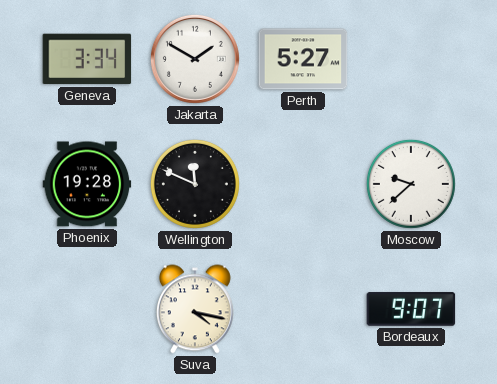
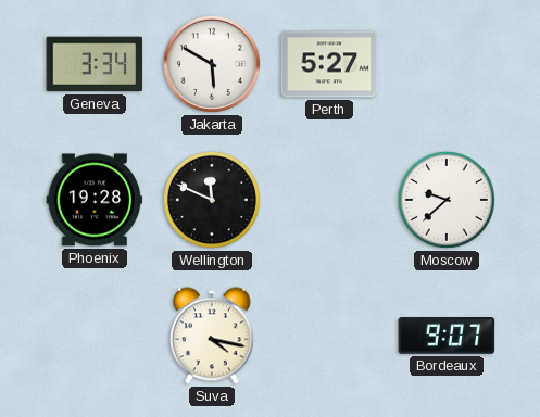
Jakarta: 1:50 -> 5:50 (212, 64)
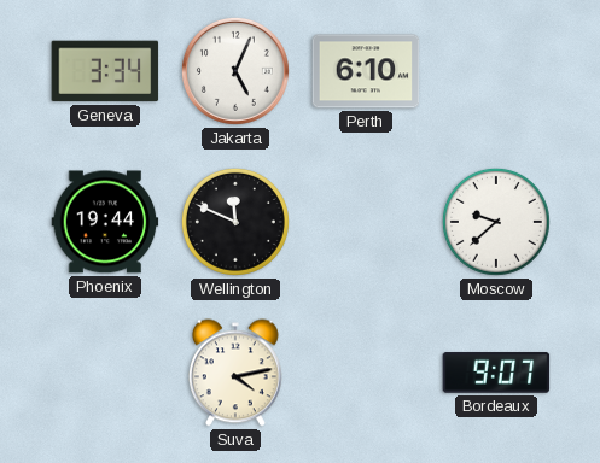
Jakarta: 5:50 -> 5:04 (235, 71)
Perth: 5:27 -> 6:10 (366, 71)
Phoenix: 19:28 -> 19:44 (105, 222)
Suva: 4:17 -> 4:13 (235, 373)
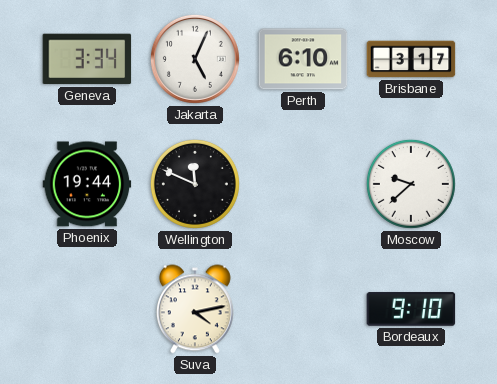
Brisbane: none -> 3:17 (411, 59)
Bordeaux: 9:07 -> 9:10 (411, 309)
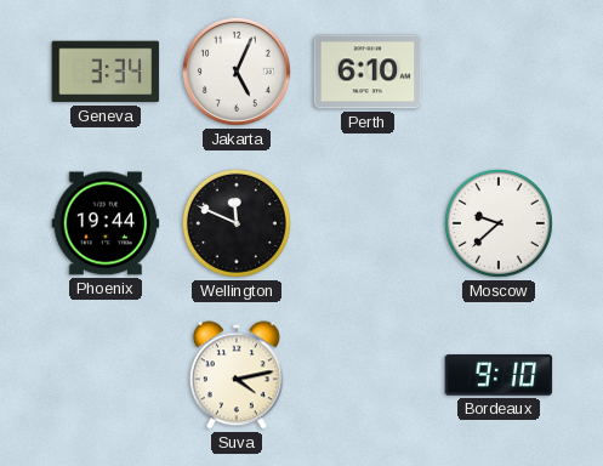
Brisbane: 3:17 -> none (411, 59)
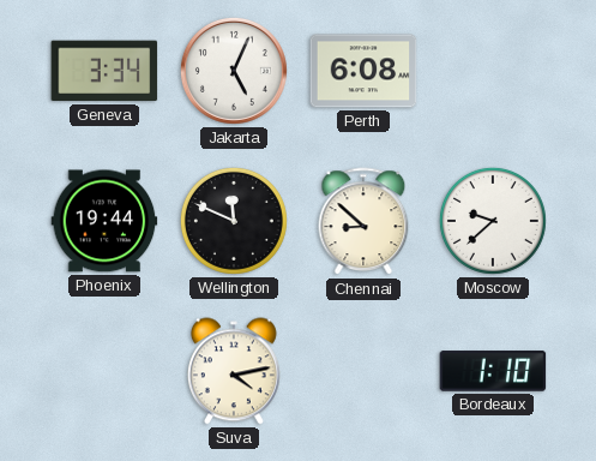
Perth: 6:10 -> 6:08 (363, 71)
Chennai: none -> 8:52 (363, 222)
Bordeaux: 9:10 -> 1:10 (493, 371)
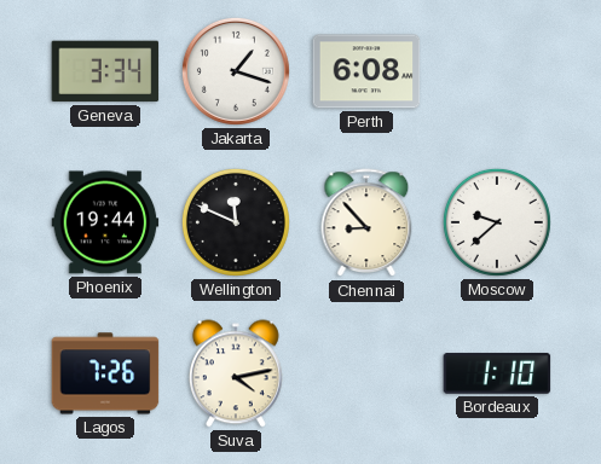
Jakarta: 5:04 -> 1:18 (236, 71)
Chennai: 8:52 -> 8:53 (366, 224)
Lagos: none -> 7:26 (105, 373)
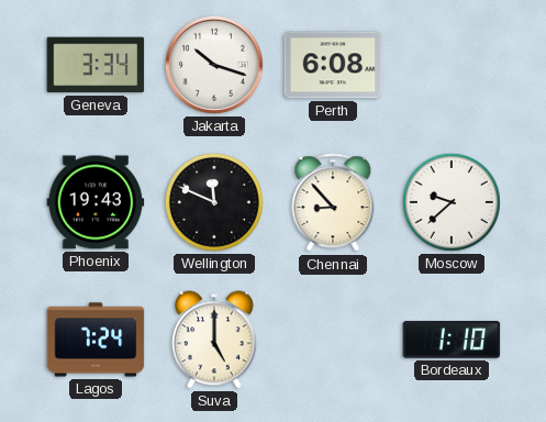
Jakarta: 1:18 -> 10:18 (214, 65)
Phoenix: 19:44 -> 19:43 (96, 202)
Lagos: 7:26 -> 7:24 (96, 340)
Suva: 4:13 -> 5:00 (214, 340)
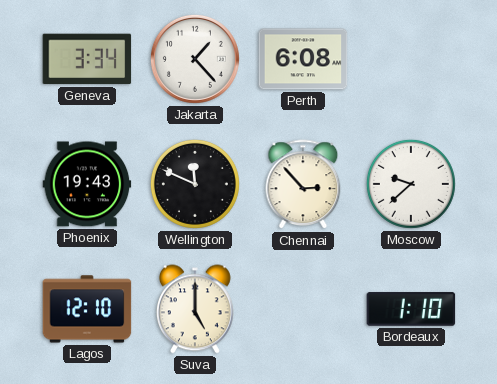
Jakarta: 10:18 -> 1:23 (195, 59)
Chennai: 8:53 -> 2:53 (303, 185)
Lagos: 7:24 -> 12:10 (87, 309)
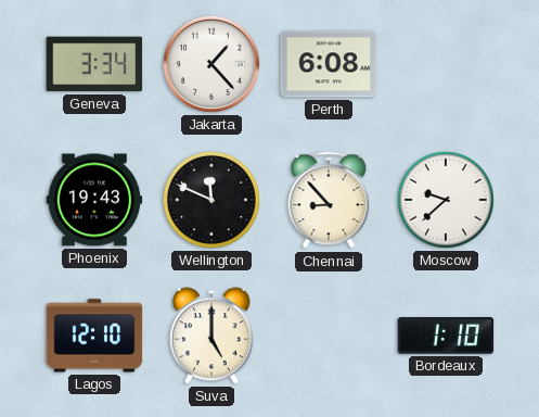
Chennai: 2:53 -> 8:53 (329, 201)
